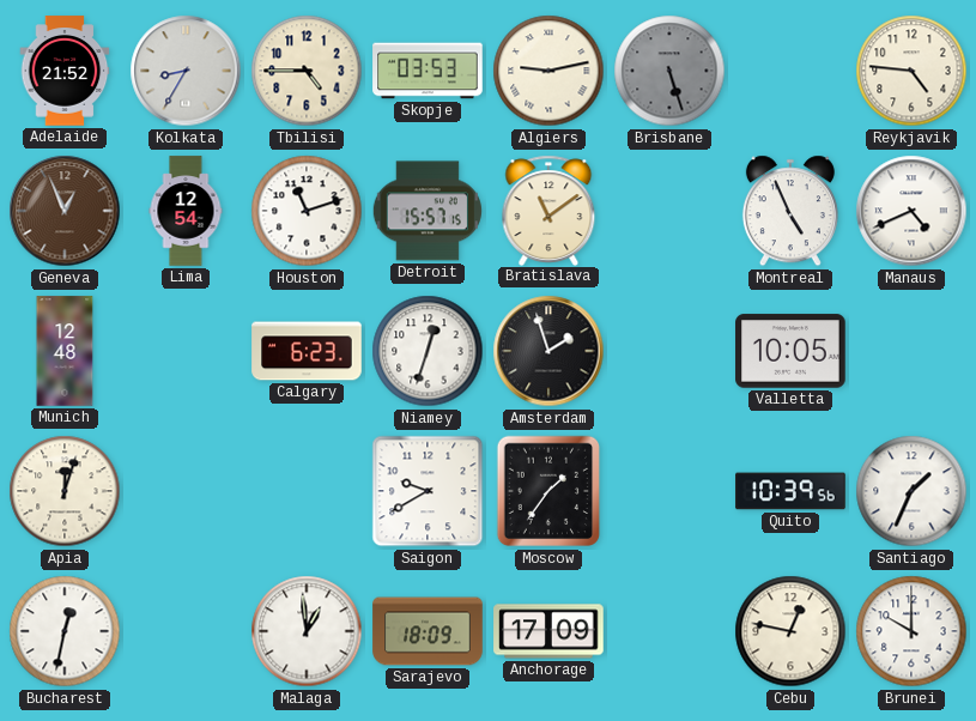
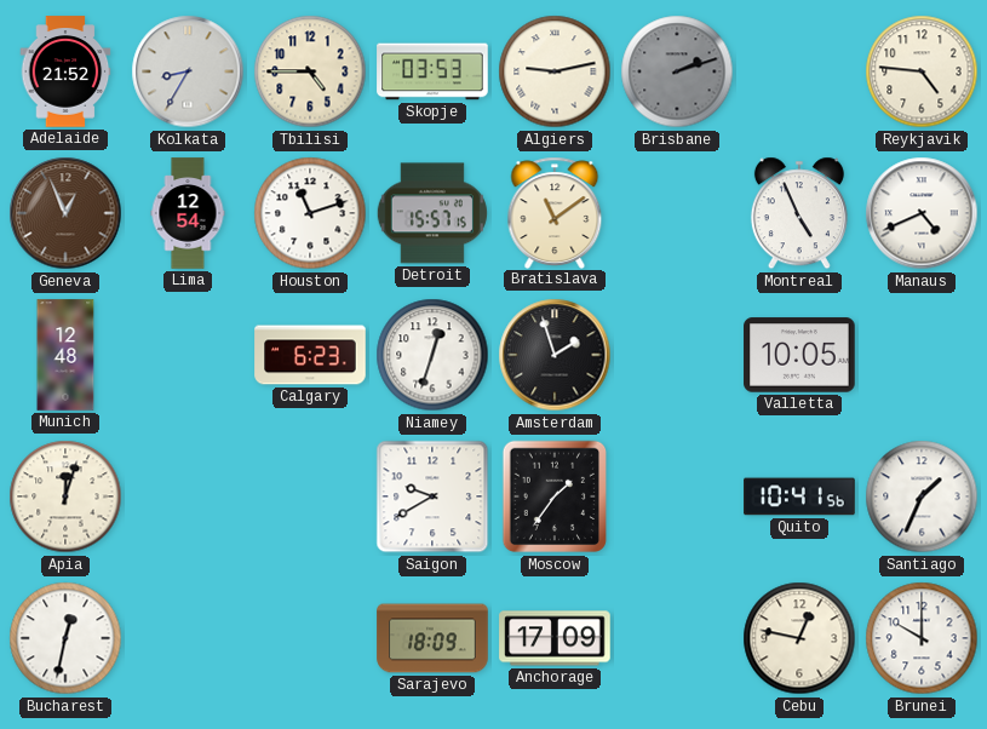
Brisbane: 5:27 -> 2:12 (677, 71)
Quito: 10:39 -> 10:41 (799, 496)
Malaga: 12:59 -> none (307, 631)
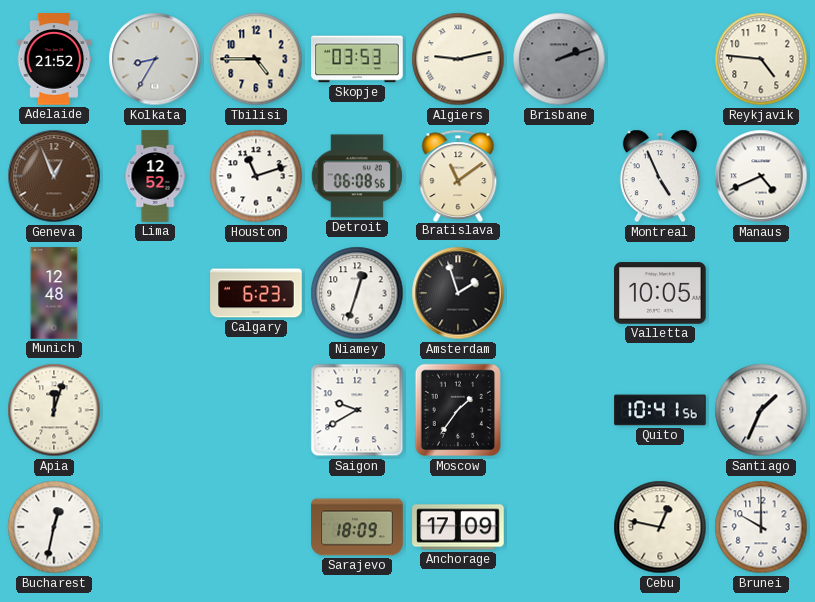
Lima: 12:54 -> 12:52 (155, 176)
Detroit: 15:57 -> 06:08 (357, 176)
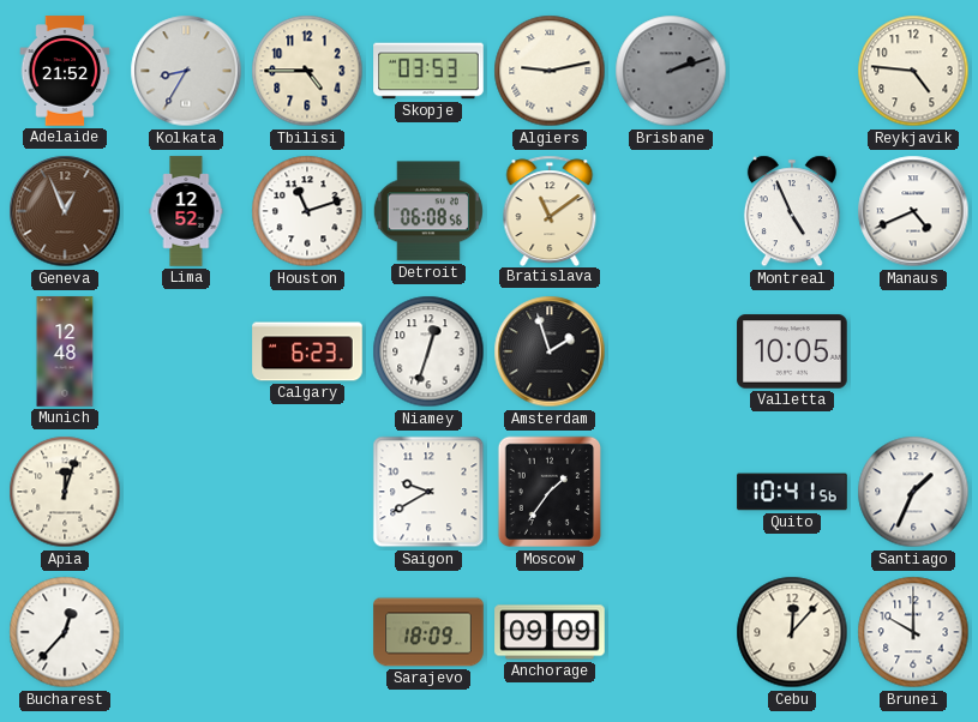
Bucharest: 12:32 -> 12:37 (65, 632)
Anchorage: 17:09 -> 09:09 (550, 632)
Cebu: 12:47 -> 12:07 (792, 632)
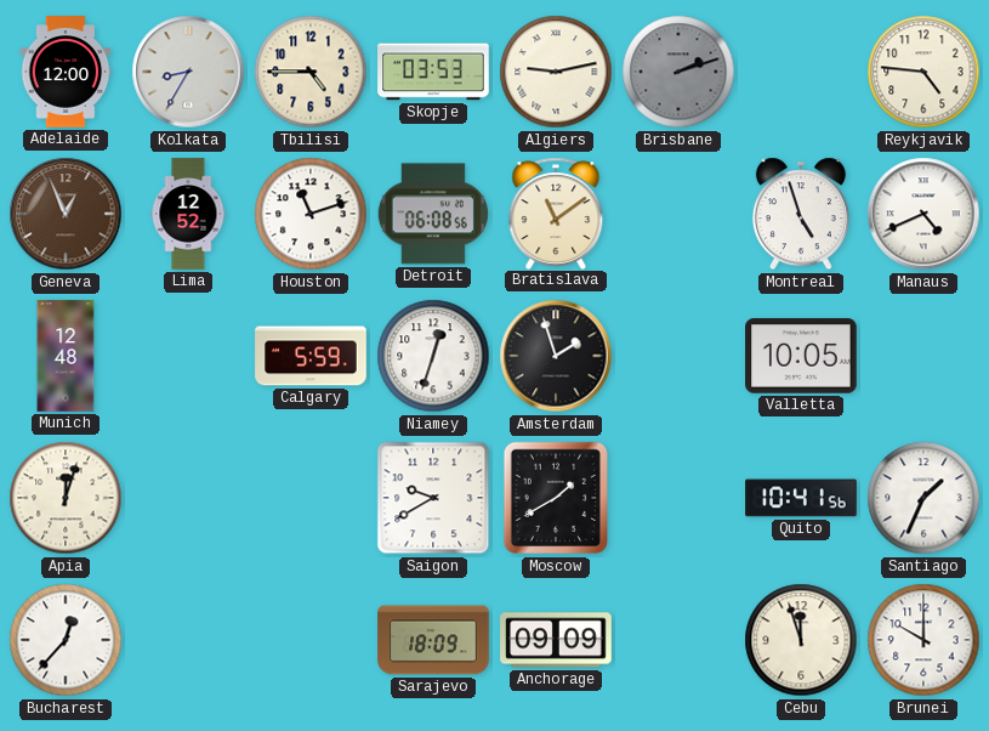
Adelaide: 21:52 -> 12:00 (66, 72)
Montreal: 4:56 -> 4:57 (801, 214)
Calgary: 6:23 -> 5:59 (311, 356)
Moscow: 1:36 -> 1:40 (555, 498)
Cebu: 12:07 -> 11:57 (801, 640)
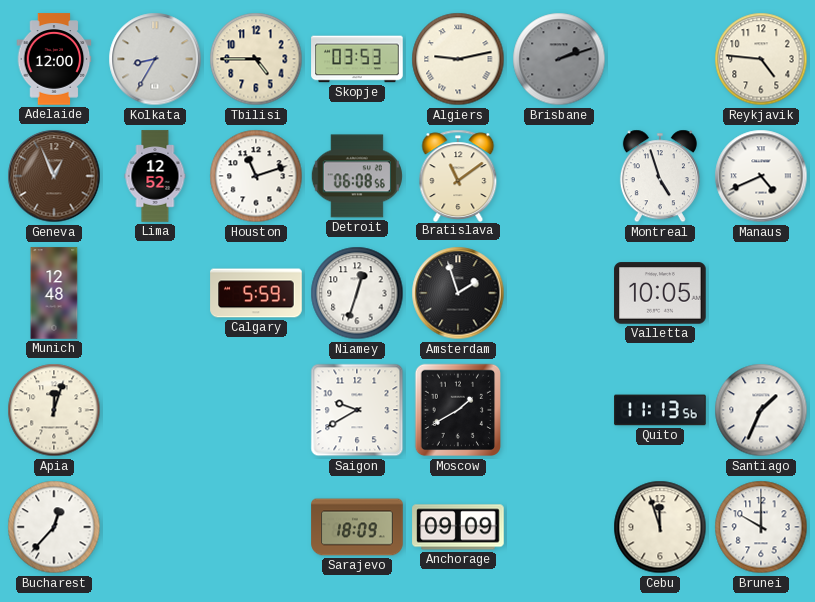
Quito: 10:41 -> 11:13 (660, 410)
